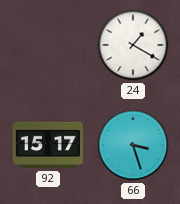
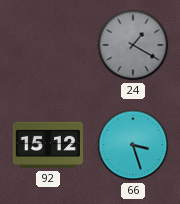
24 dial: white -> grey (133, 45)
92: 15:17 -> 15:12 (47, 145)
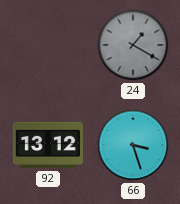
92: 15:12 -> 13:12 (47, 145)
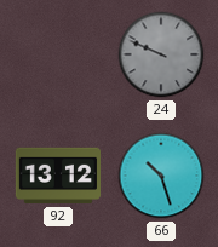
24: 1:20 -> 9:49 (161, 54)
66: 3:27 -> 10:27 (161, 176)
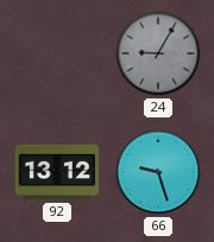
24: 9:49 -> 9:05 (158, 53)
66: 10:27 -> 9:27 (158, 172)
